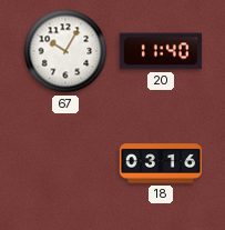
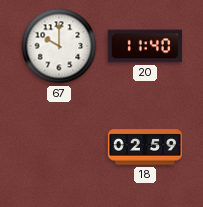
67: 10:05 -> 10:00 (59, 46)
18: 03:16 -> 02:59 (144, 147)
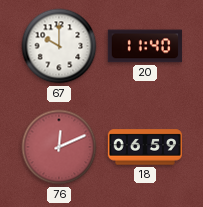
76: none -> 12:11 (59, 147)
18: 02:59 -> 06:59 (144, 147)
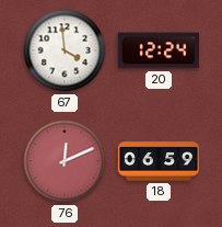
67: 10:00 -> 3:59 (65, 50)
20: 11:40 -> 12:24 (159, 50)
